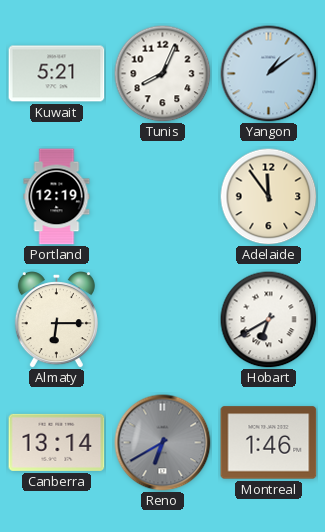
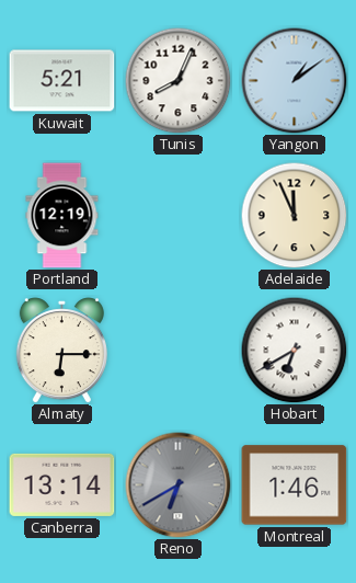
Adelaide: 11:54 -> 11:56 (294, 215)
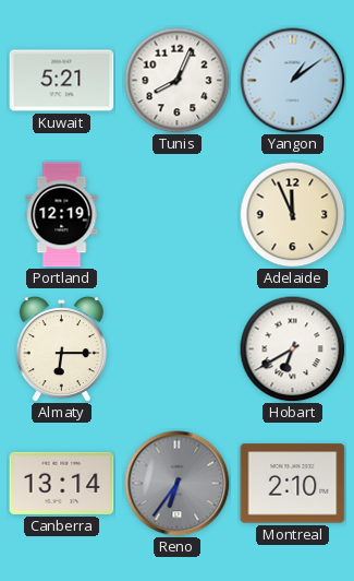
Reno: 6:40 -> 6:36 (178, 484)
Montreal: 1:46 -> 2:10 (293, 484)
